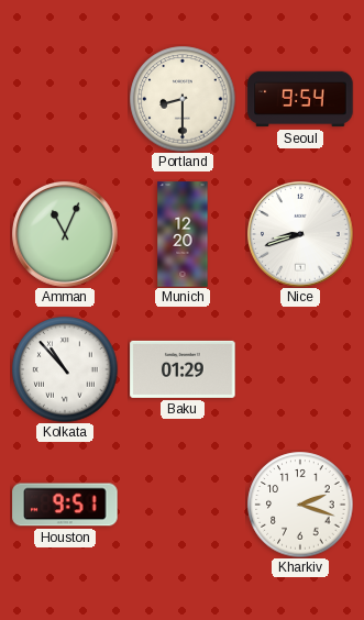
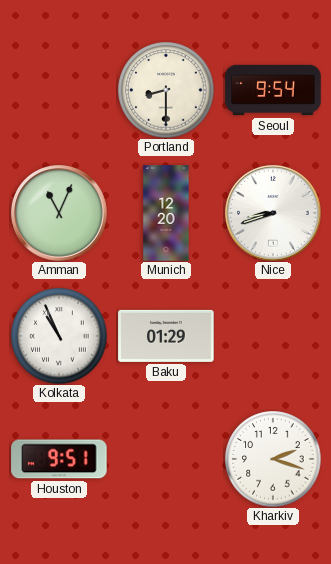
Kolkata: 10:53 -> 10:56 (59, 336)
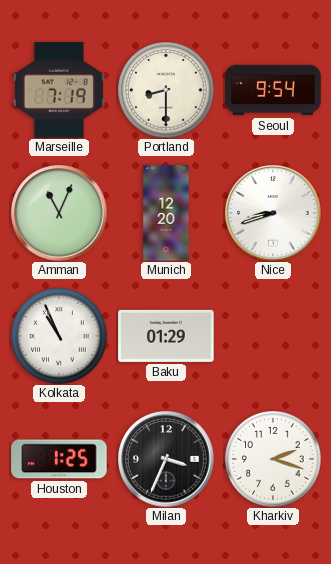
Marseille: none -> 7:19 (59, 90)
Houston: 9:51 -> 1:25 (59, 459)
Milan: none -> 3:34 (166, 459)
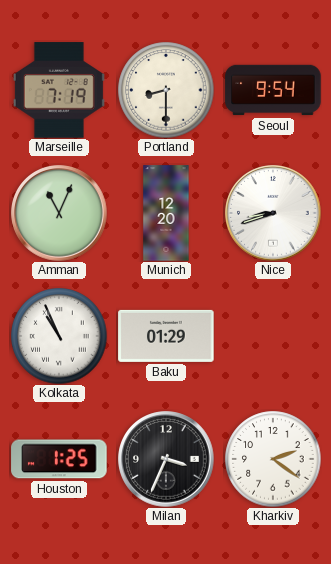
Kharkiv: 2:18 -> 2:21 (273, 459)
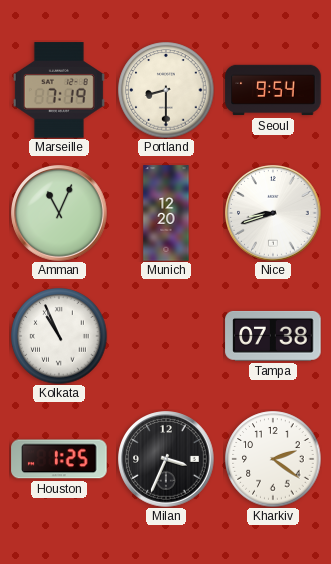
Baku: 01:29 -> none (166, 336)
Tampa: none -> 07:38 (273, 336)
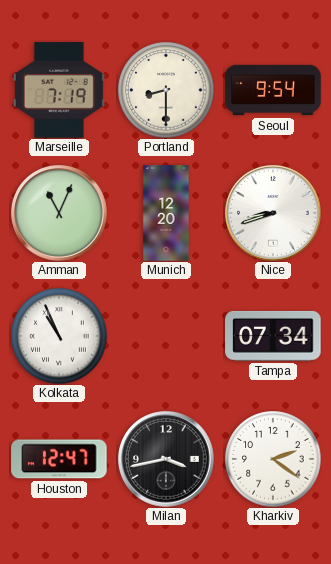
Tampa: 07:38 -> 07:34 (273, 336)
Houston: 1:25 -> 12:47 (59, 459)
Milan: 3:34 -> 3:43 (166, 459)
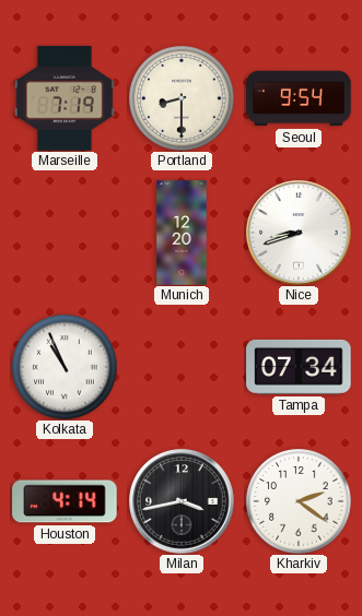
Amman: 11:04 -> none (59, 213)
Houston: 12:47 -> 4:14 (65, 501)
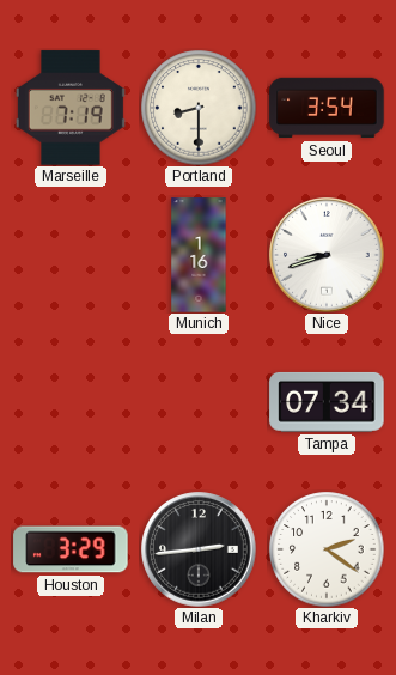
Seoul: 9:54 -> 3:54 (327, 108)
Munich: 12:20 -> 1:16 (199, 255)
Kolkata: 10:56 -> none (65, 367)
Houston: 4:14 -> 3:29 (71, 549)
Milan: 3:43 -> 2:44 (199, 549)
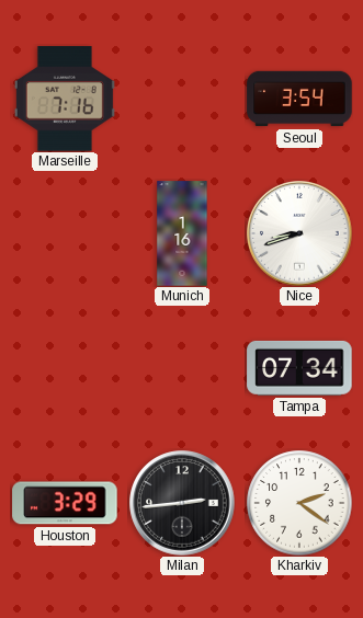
Marseille: 7:19 -> 7:16 (65, 99)
Portland: 8:30 -> none (199, 108)
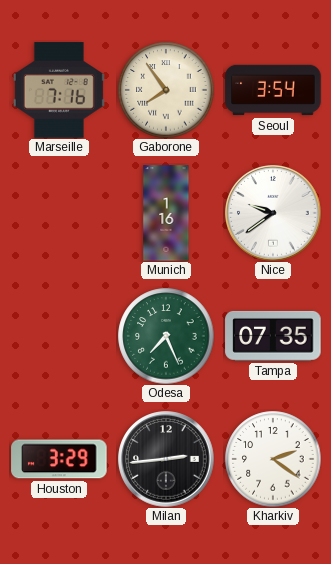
Gaborone: none -> 7:54 (166, 90)
Nice: 8:42 -> 9:39 (273, 213)
Odesa: none -> 7:26 (166, 336)
Tampa: 07:34 -> 07:35 (273, 336)
